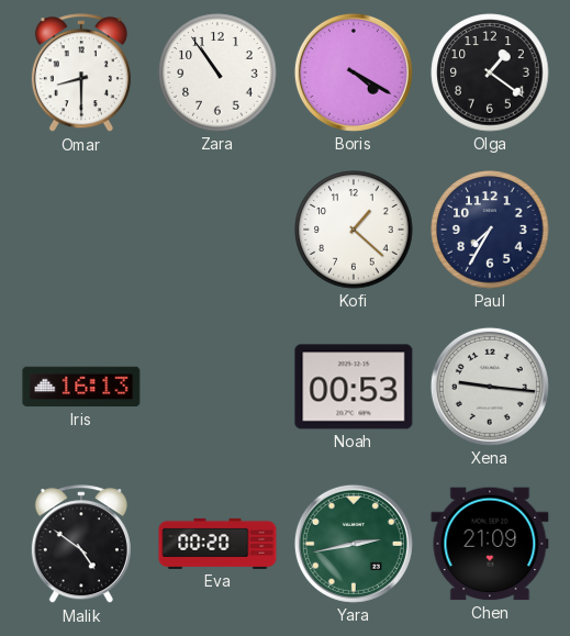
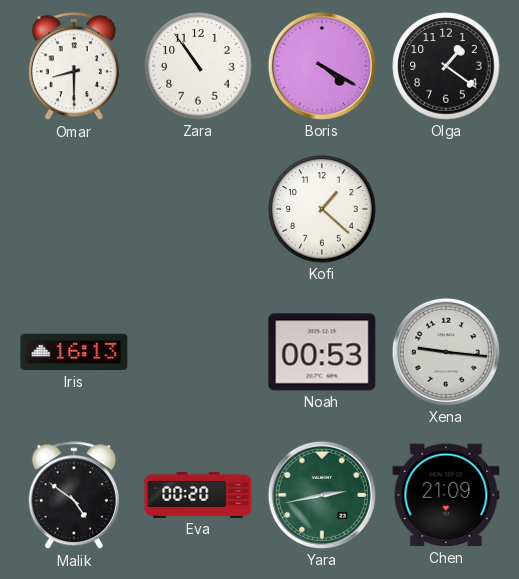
Paul: 7:35 -> none (490, 230)
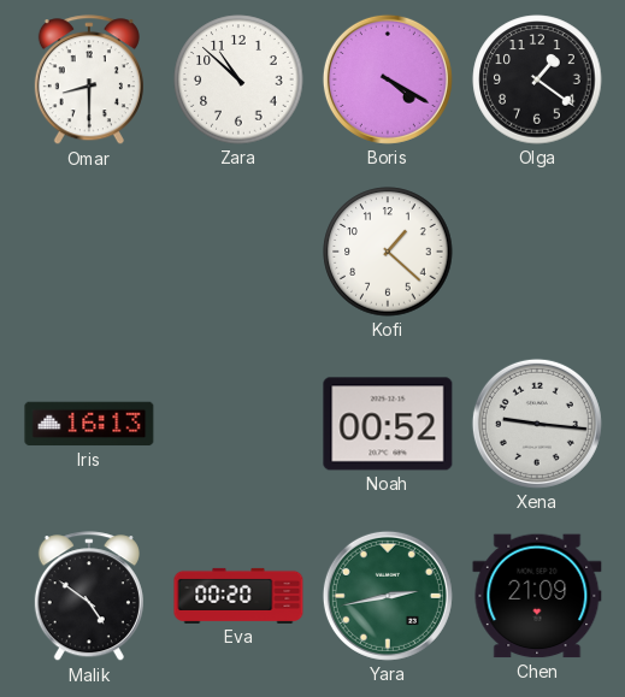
Zara: 10:54 -> 10:52 (238, 79)
Noah: 00:53 -> 00:52 (388, 424)
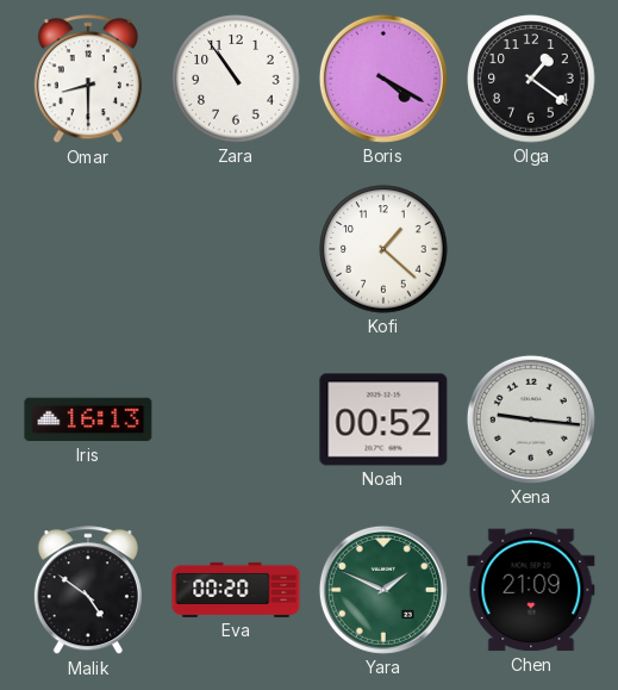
Zara: 10:52 -> 10:54 (236, 79)
Yara: 2:43 -> 1:49 (383, 590)
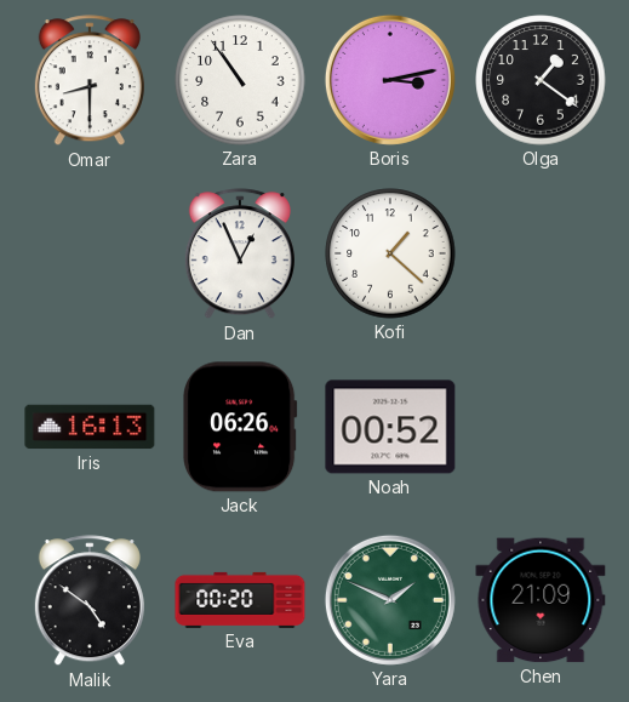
Boris: 4:20 -> 3:13 (390, 80)
Dan: none -> 12:56 (240, 255)
Jack: none -> 06:26 (241, 427)
Xena: 9:16 -> none (531, 419)
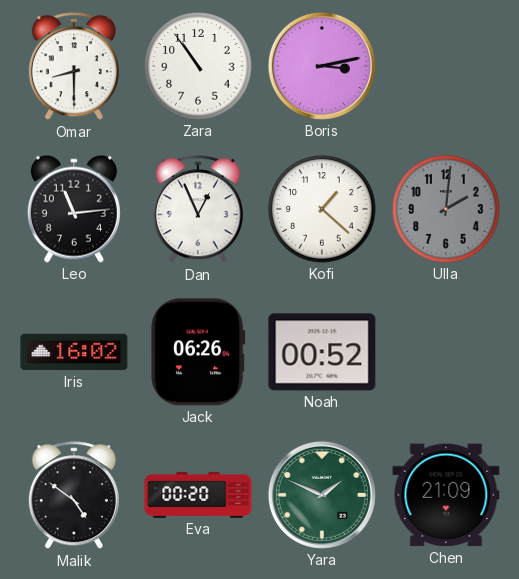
Olga: 1:21 -> none (541, 80)
Leo: none -> 11:14 (74, 209)
Ulla: none -> 2:01 (446, 209)
Iris: 16:13 -> 16:02 (74, 352)
